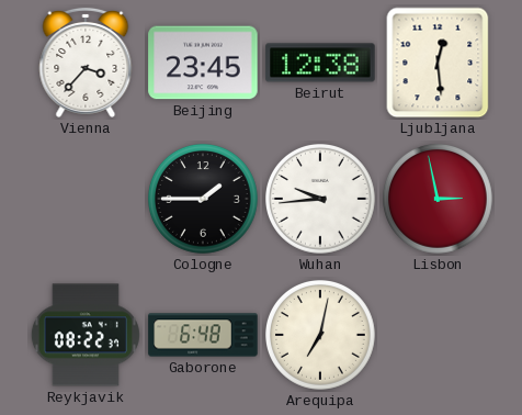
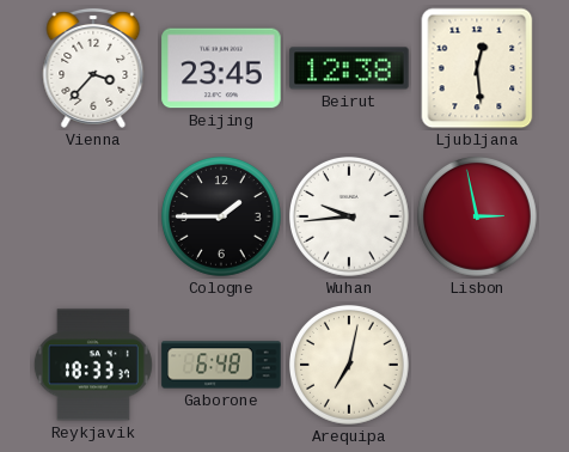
Reykjavik: 08:22 -> 18:33 (93, 365)
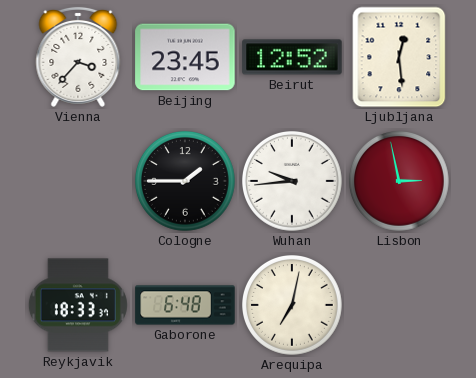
Beirut: 12:38 -> 12:52 (292, 57)
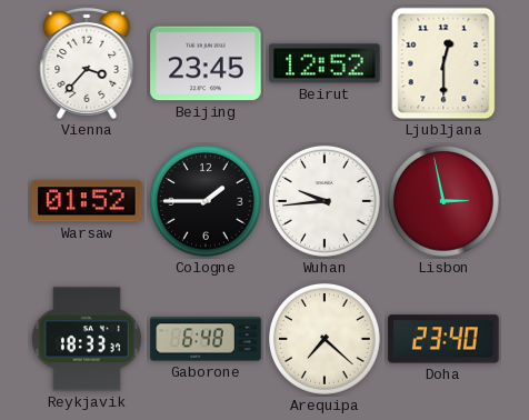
Ljubljana: 12:29 -> 12:30 (443, 63)
Warsaw: none -> 01:52 (87, 201)
Arequipa: 7:02 -> 7:22 (326, 340)
Doha: none -> 23:40 (443, 339)
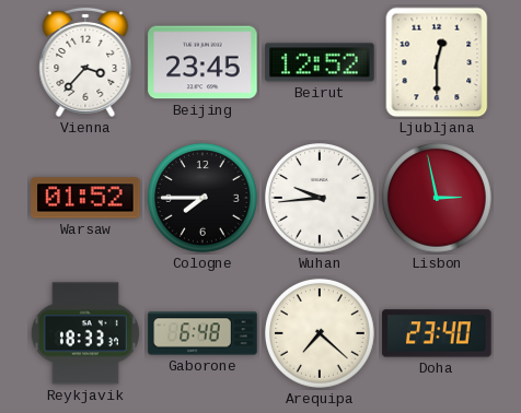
Cologne: 1:45 -> 7:45 (204, 199)
